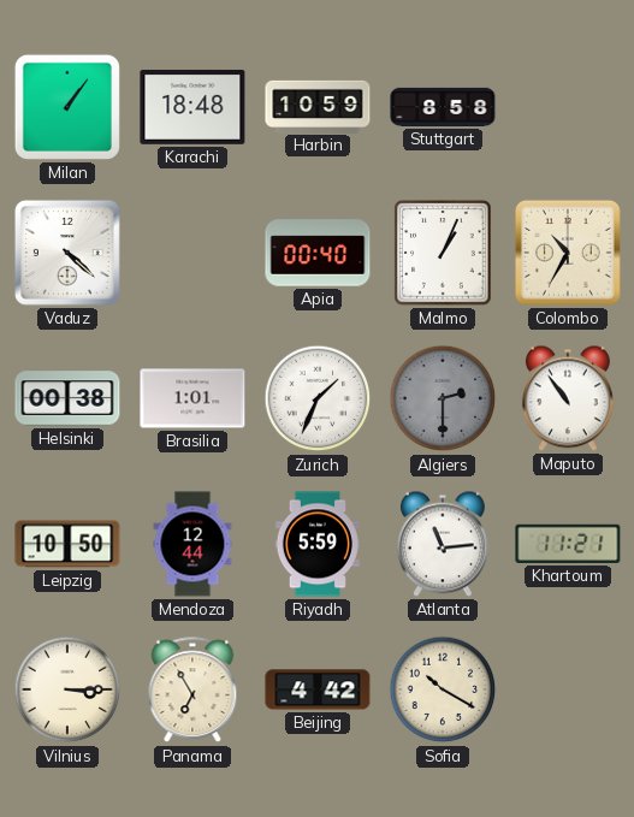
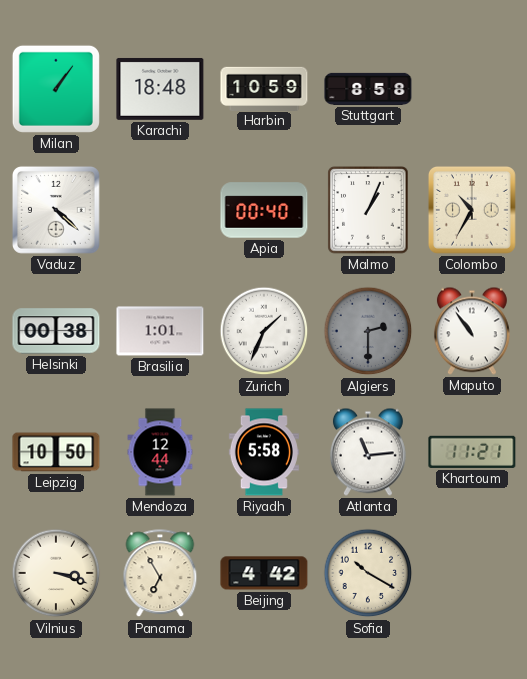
Riyadh: 5:59 -> 5:58 (264, 452)
Vilnius: 3:15 -> 3:18 (56, 573)
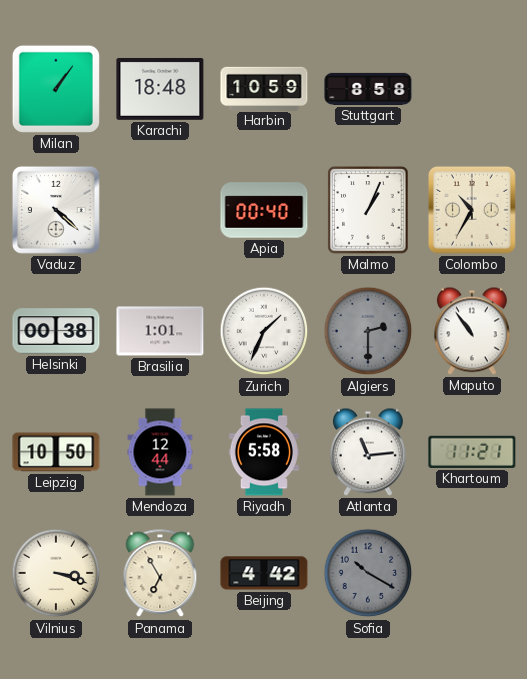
Sofia dial: cream -> grey (368, 573)
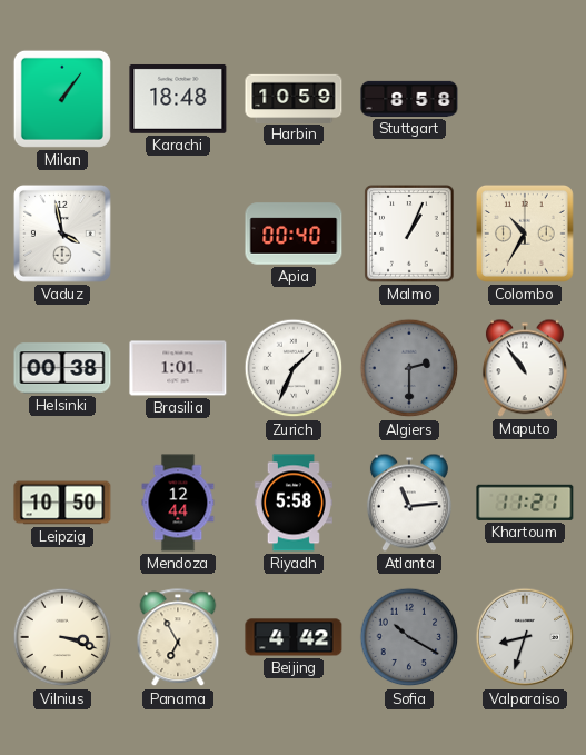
Vaduz: 4:22 -> 3:58 (62, 234)
Valparaiso: none -> 8:33 (525, 637)
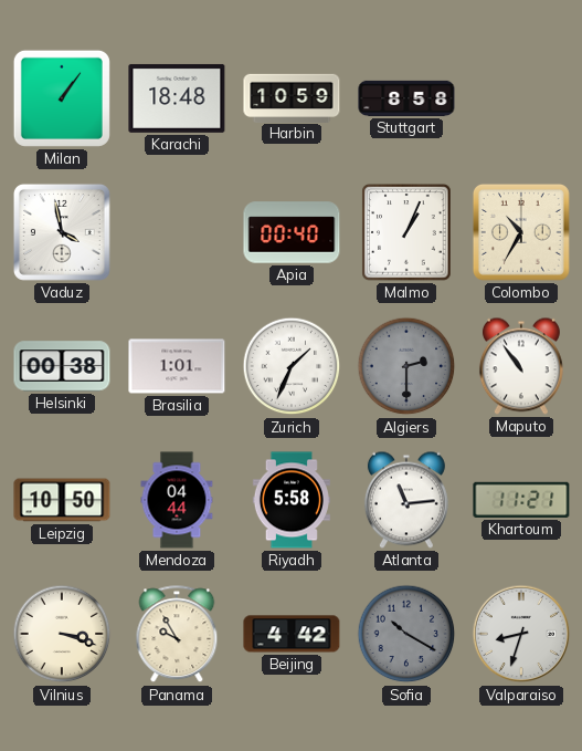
Mendoza: 12:44 -> 04:44 (177, 500)
Panama: 6:55 -> 9:55 (177, 635)
